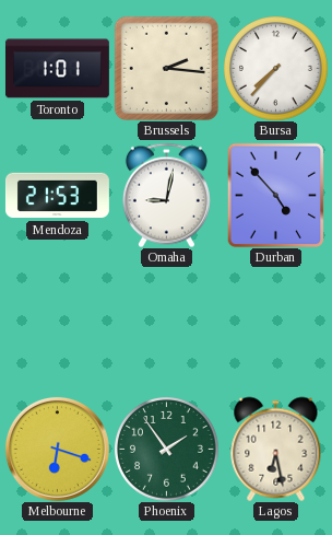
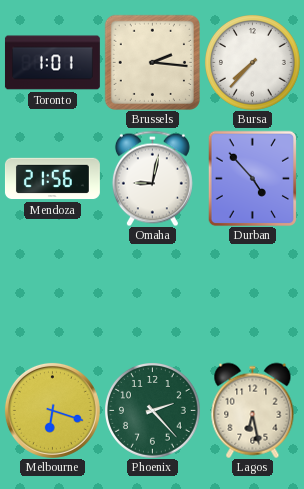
Mendoza: 21:53 -> 21:56 (52, 179)
Phoenix: 1:54 -> 2:23 (153, 411)
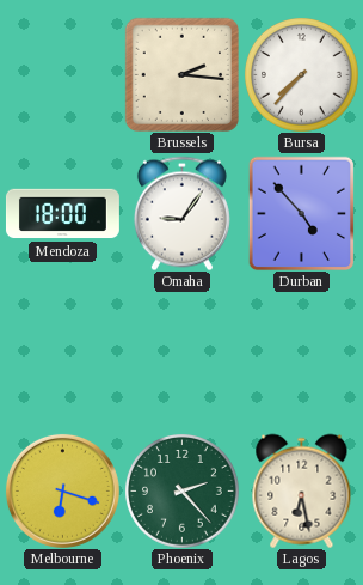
Toronto: 1:01 -> none (52, 63)
Mendoza: 21:56 -> 18:00 (62, 214)
Omaha: 9:02 -> 9:06 (181, 213)
